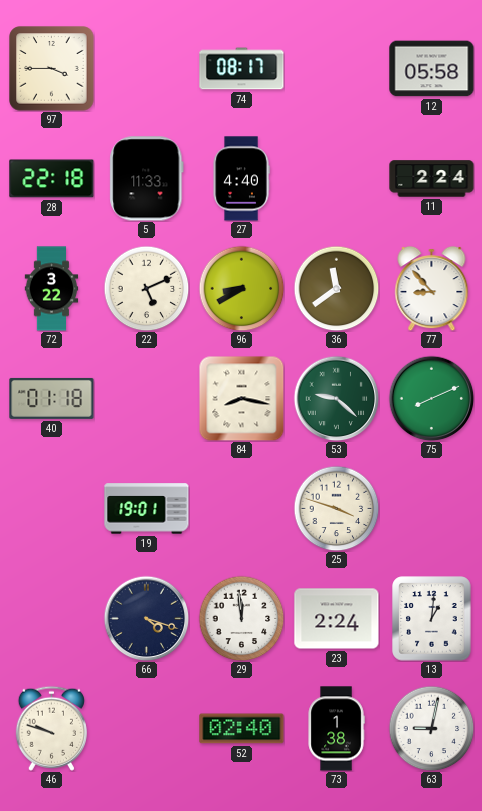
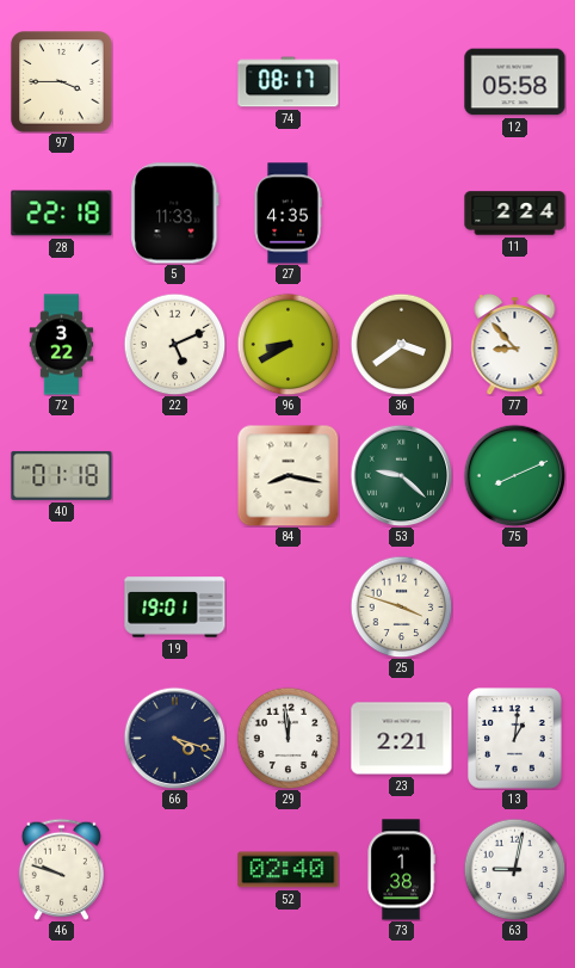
27: 4:40 -> 4:35 (287, 214)
36: 11:39 -> 3:39 (401, 344)
23: 2:24 -> 2:21 (402, 739)
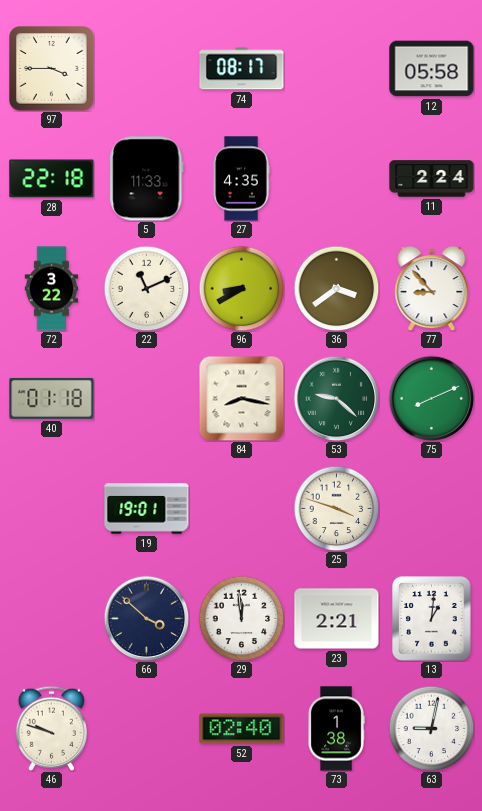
22: 5:11 -> 11:11 (146, 288)
66: 4:18 -> 3:52 (146, 618)
